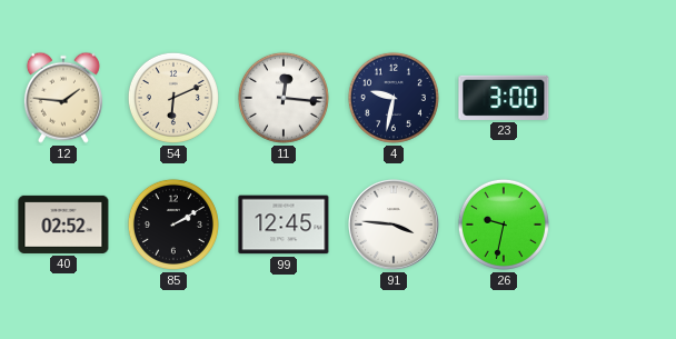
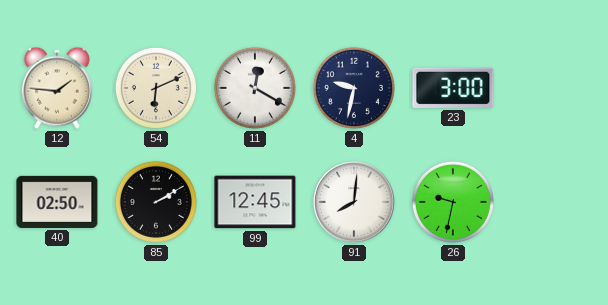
11: 12:16 -> 12:20 (255, 88)
40: 02:52 -> 02:50 (57, 202)
91: 3:46 -> 8:01 (355, 203)
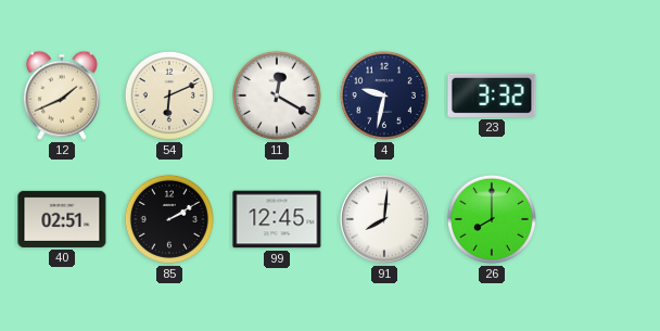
12: 1:46 -> 1:41 (62, 96)
23: 3:00 -> 3:32 (492, 96)
40: 02:50 -> 02:51 (62, 219)
26: 9:32 -> 8:00 (492, 219)
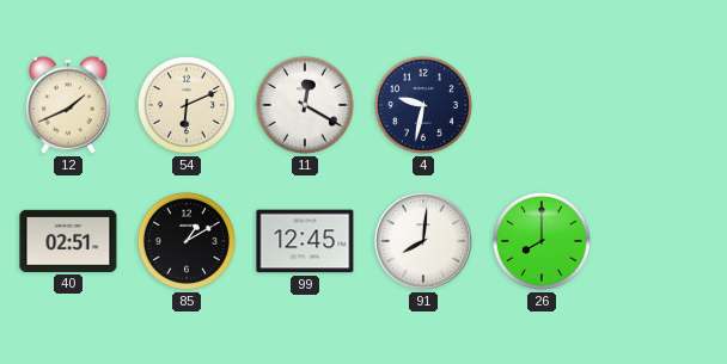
23: 3:32 -> none (492, 96)
85: 2:10 -> 1:10 (187, 241)
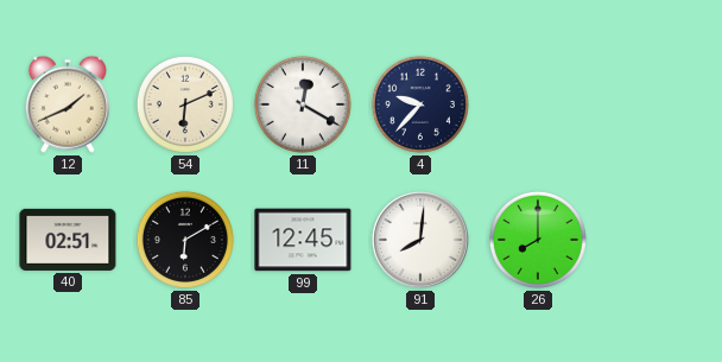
4: 9:32 -> 9:37 (420, 104)
85: 1:10 -> 6:10 (185, 240)
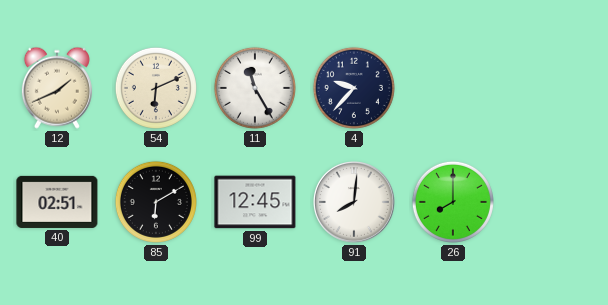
11: 12:20 -> 11:25 (255, 88)
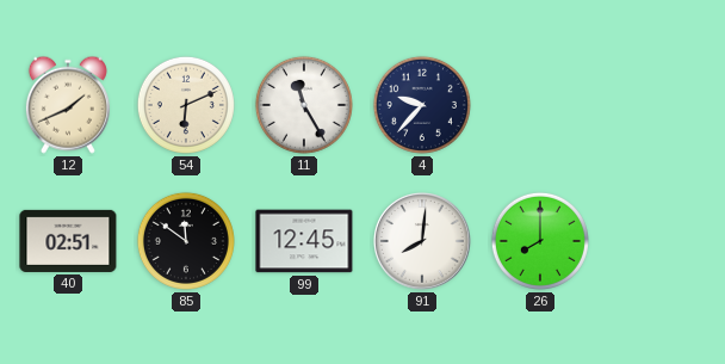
85: 6:10 -> 11:51 (186, 241)
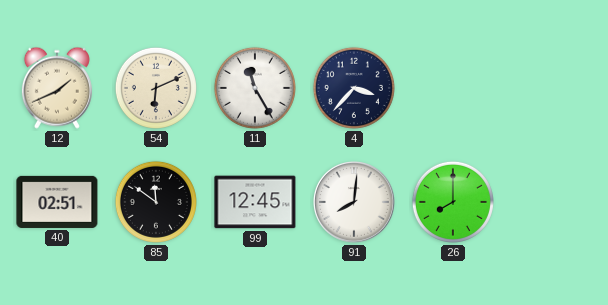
4: 9:37 -> 3:37 (354, 88)
